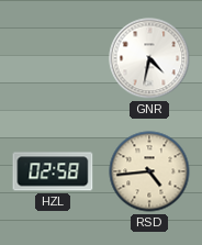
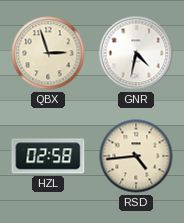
QBX: none -> 2:57 (48, 53)
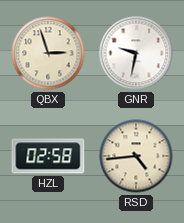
GNR: 4:32 -> 9:32 (136, 53)
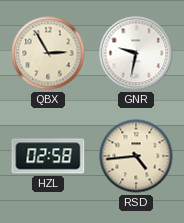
QBX: 2:57 -> 2:55 (48, 53)
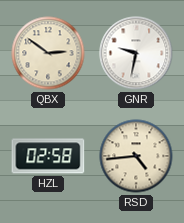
QBX: 2:55 -> 2:51 (48, 53)
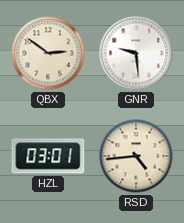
GNR: 9:32 -> 9:29 (136, 53)
HZL: 02:58 -> 03:01 (48, 156)
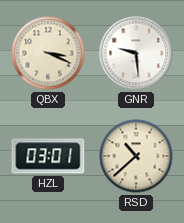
QBX: 2:51 -> 3:19 (48, 53)
RSD: 4:44 -> 10:38 (136, 156)
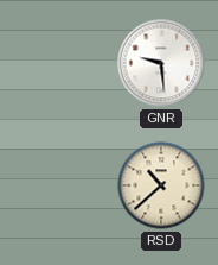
QBX: 3:19 -> none (48, 53)
HZL: 03:01 -> none (48, 156)
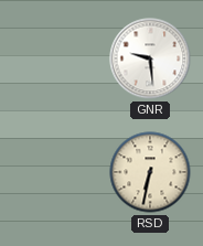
RSD: 10:38 -> 6:32 (150, 172)
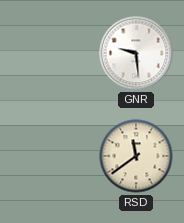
RSD: 6:32 -> 11:39 (136, 156)
